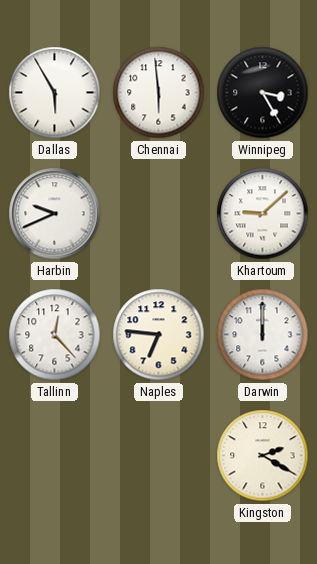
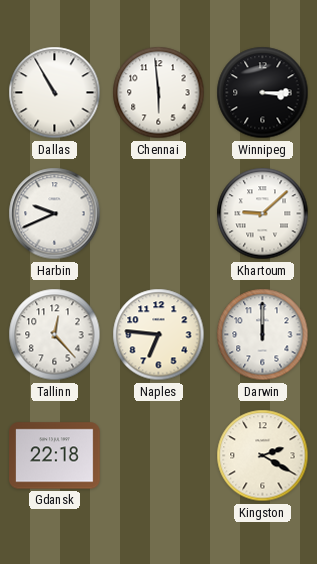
Dallas: 5:55 -> 10:55 (55, 93)
Winnipeg: 3:25 -> 3:15 (263, 93)
Gdansk: none -> 22:18 (55, 456)
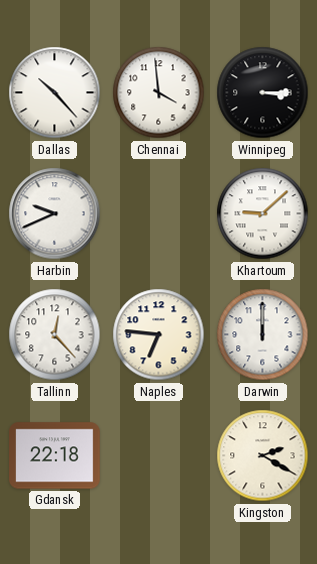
Dallas: 10:55 -> 10:23 (55, 93)
Chennai: 5:59 -> 3:59 (159, 93)
